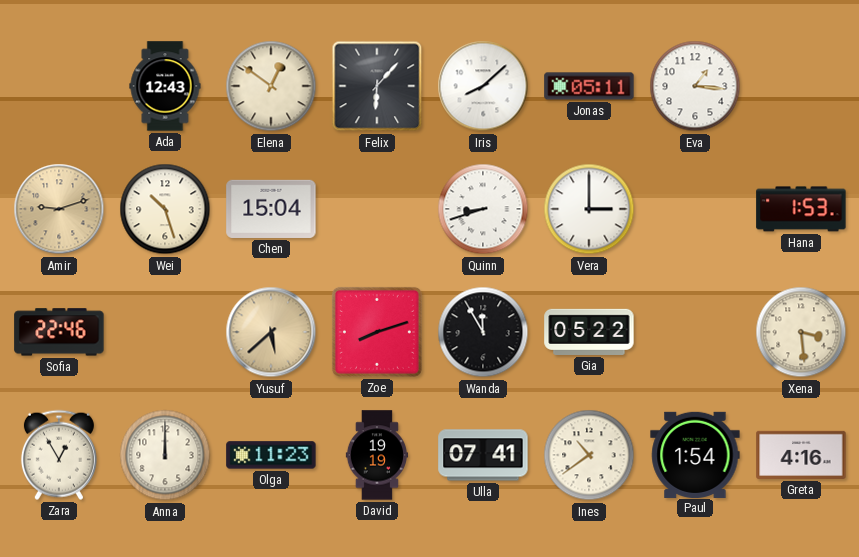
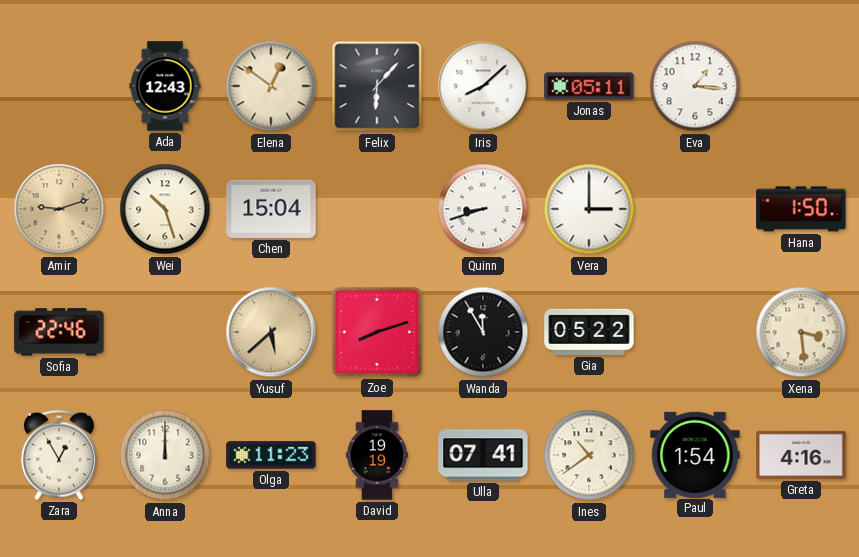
Hana: 1:53 -> 1:50 (801, 209)
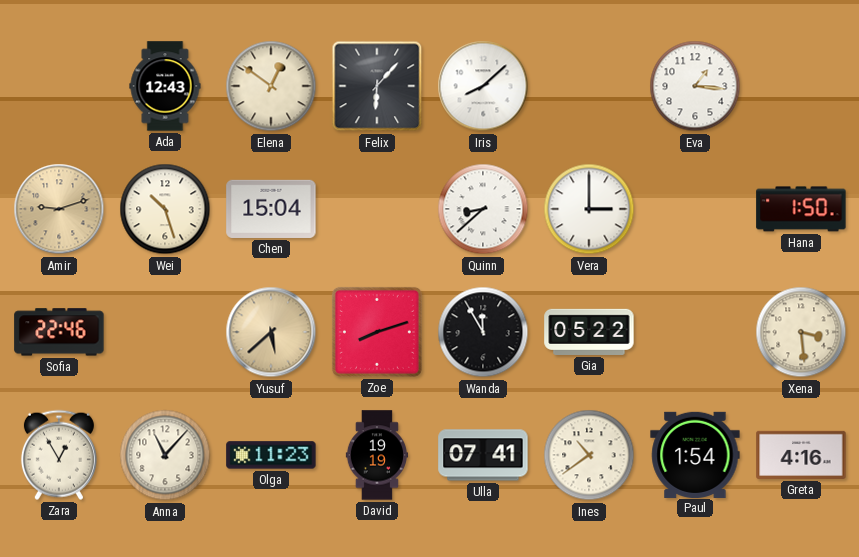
Jonas: 05:11 -> none (589, 86)
Quinn: 8:42 -> 8:38 (483, 209)
Anna: 12:00 -> 11:07 (165, 455)
